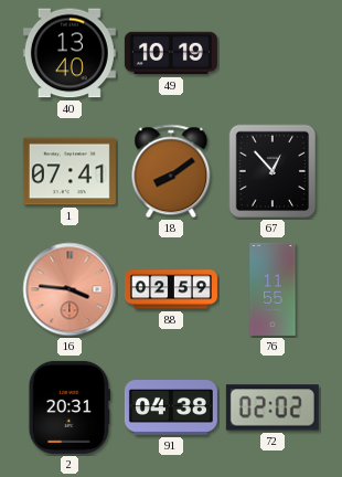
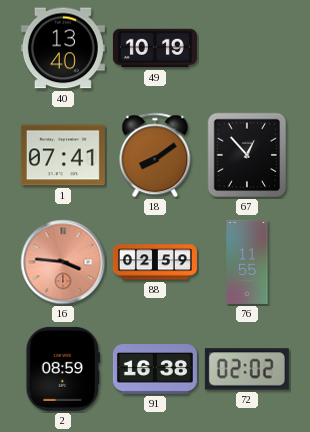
2: 20:31 -> 08:59 (63, 369)
91: 04:38 -> 16:38 (155, 370)
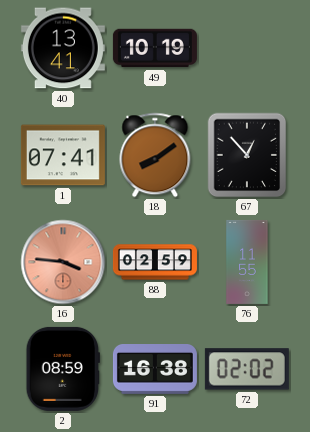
40: 13:40 -> 13:41 (63, 48)
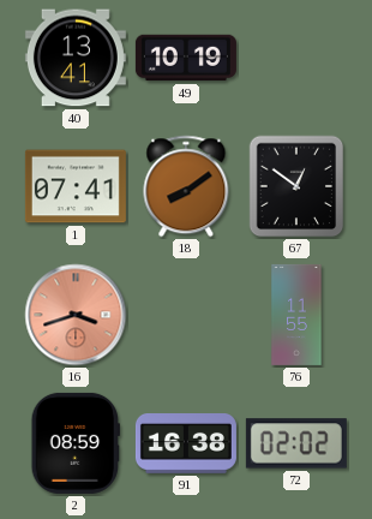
67: 12:53 -> 12:51 (296, 186)
16: 3:46 -> 3:42 (76, 315)
88: 02:59 -> none (155, 262)
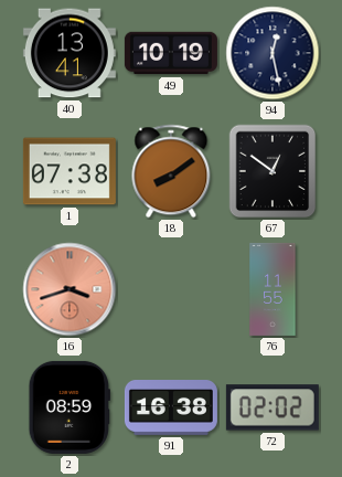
94: none -> 12:28 (272, 53)
1: 07:41 -> 07:38 (70, 171)
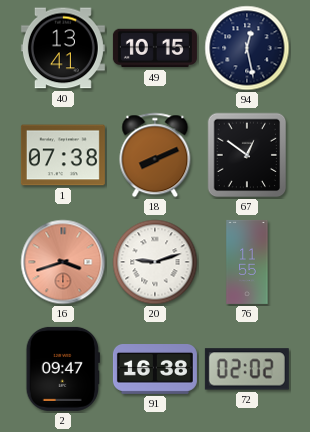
49: 10:19 -> 10:15 (155, 48)
18: 8:09 -> 8:11 (155, 155)
20: none -> 9:12 (155, 262)
2: 08:59 -> 09:47 (63, 369)
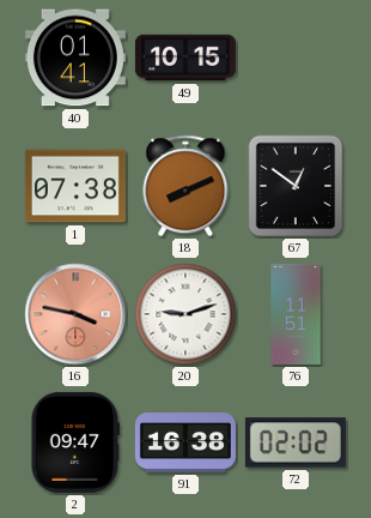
40: 13:41 -> 01:41 (75, 58)
94: 12:28 -> none (247, 48)
16: 3:42 -> 3:47 (75, 314)
76: 11:55 -> 11:51 (296, 314)
